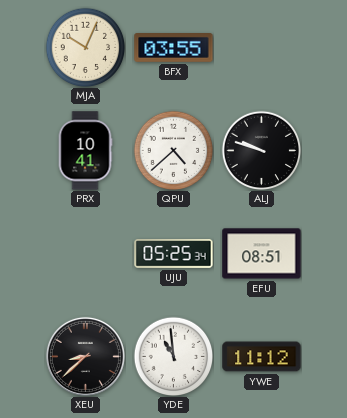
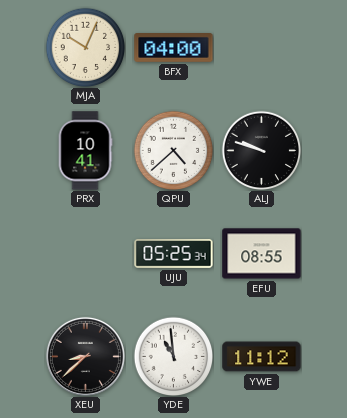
BFX: 03:55 -> 04:00 (174, 48)
EFU: 08:51 -> 08:55 (262, 254)
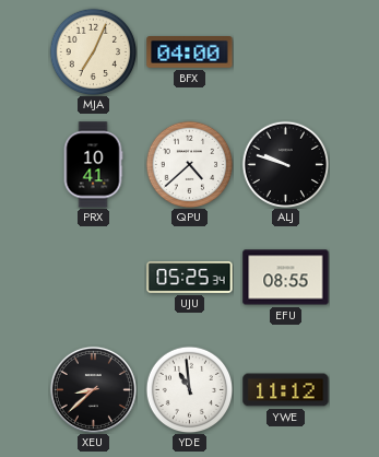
MJA: 10:04 -> 7:04 (93, 51)
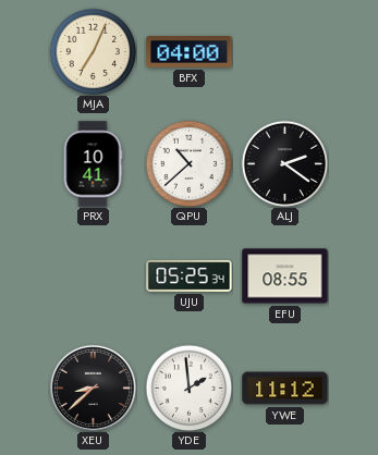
QPU: 4:38 -> 10:38 (188, 163)
ALJ: 9:48 -> 2:21 (284, 163)
YDE: 10:59 -> 1:59 (188, 388)
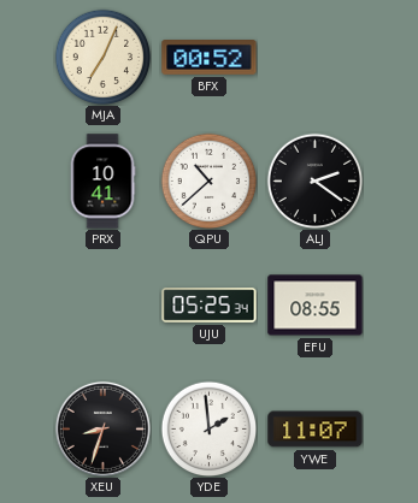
BFX: 04:00 -> 00:52 (210, 58)
XEU: 8:38 -> 8:33 (102, 428)
YWE: 11:12 -> 11:07 (316, 430)
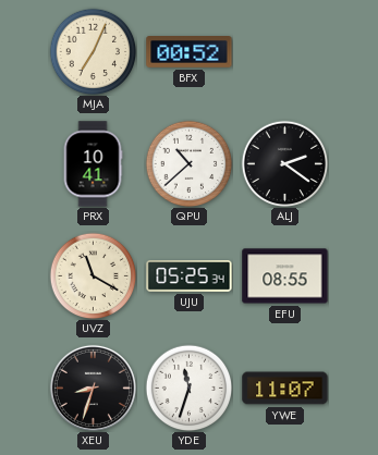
UVZ: none -> 11:20 (93, 275)
YDE: 1:59 -> 11:33 (188, 388)
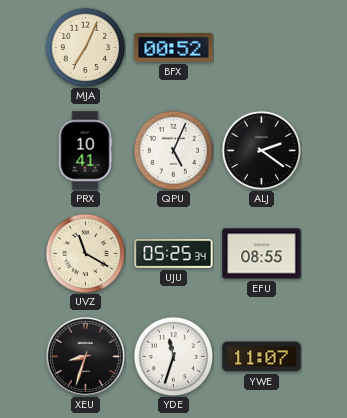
QPU: 10:38 -> 5:04 (173, 150)
